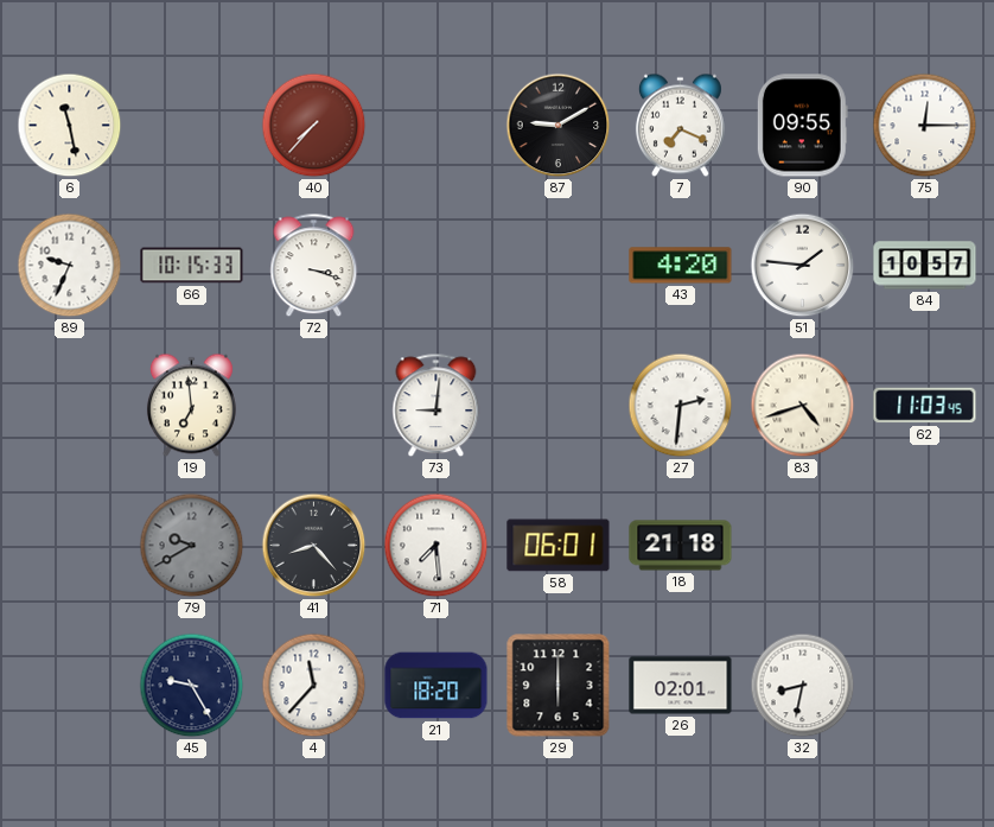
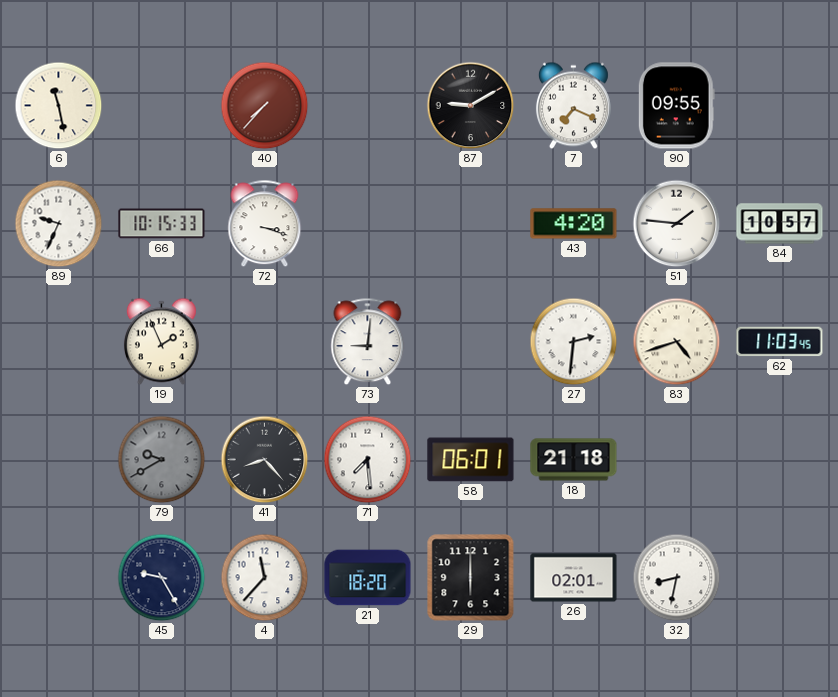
75: 12:15 -> none (925, 126)
19: 6:59 -> 1:56 (161, 342)
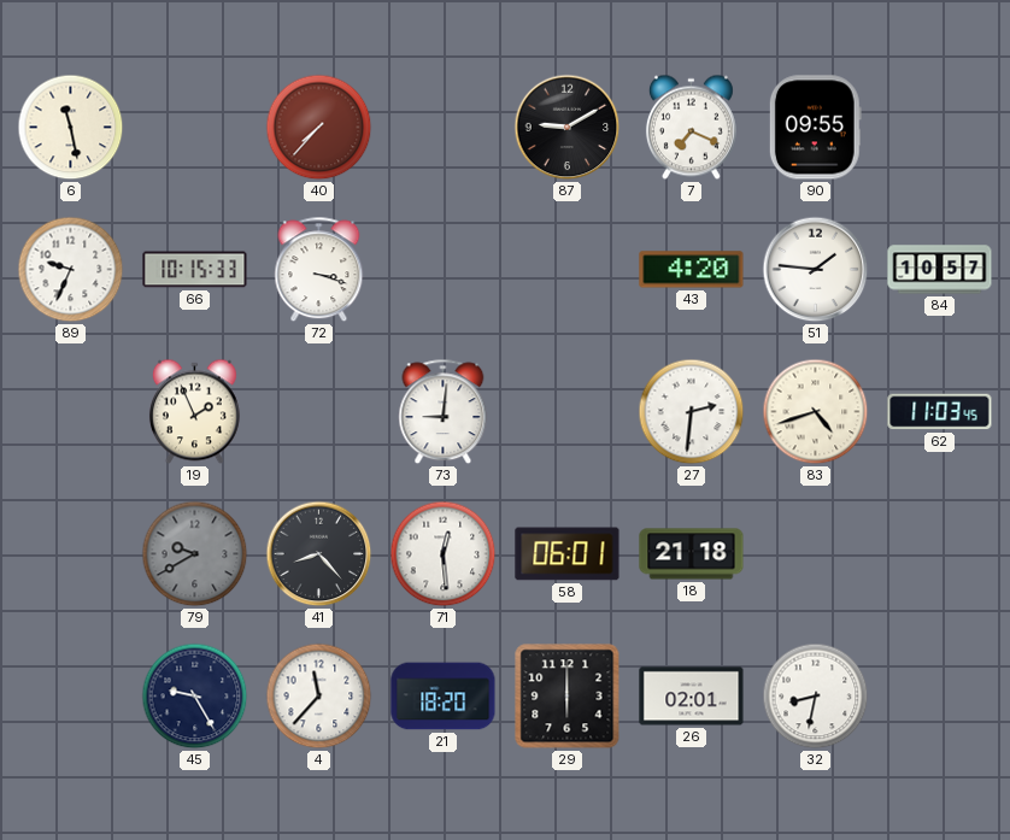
71: 7:29 -> 12:29 (444, 554)
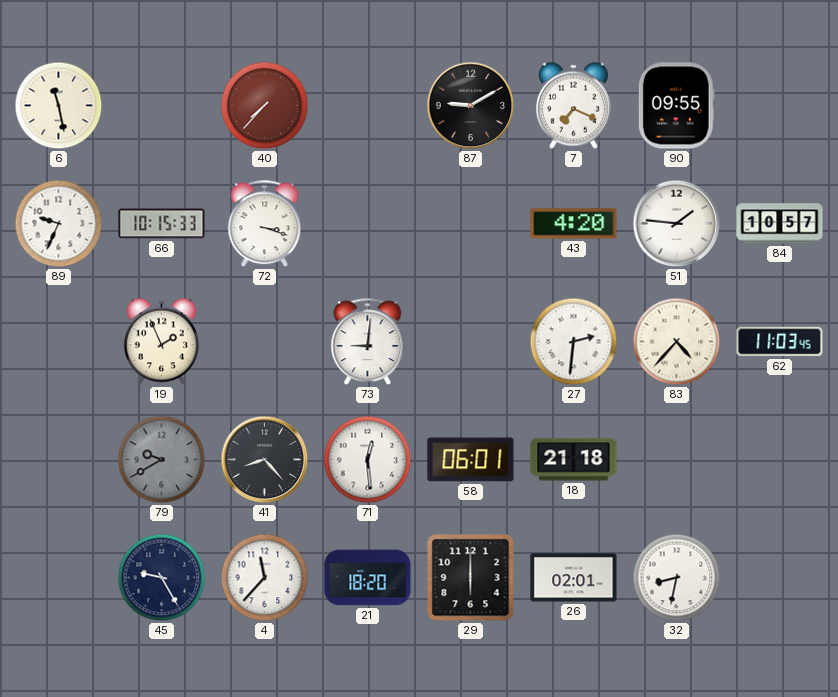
83: 4:42 -> 4:37 (677, 342)
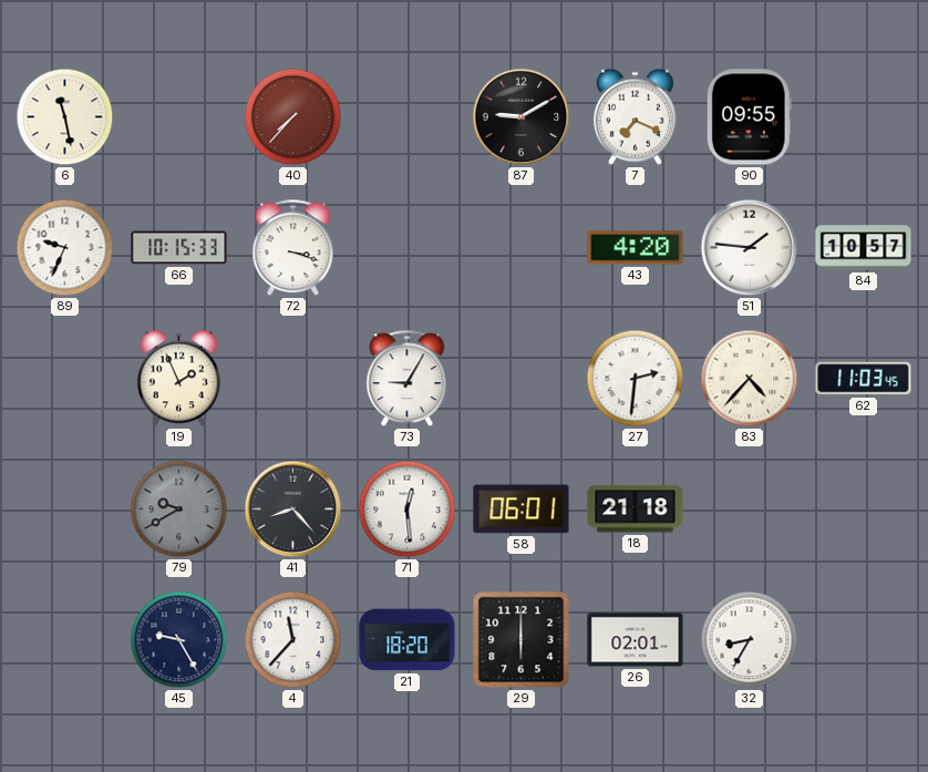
73: 9:01 -> 9:05 (408, 379)
32: 8:32 -> 8:35 (750, 640)
